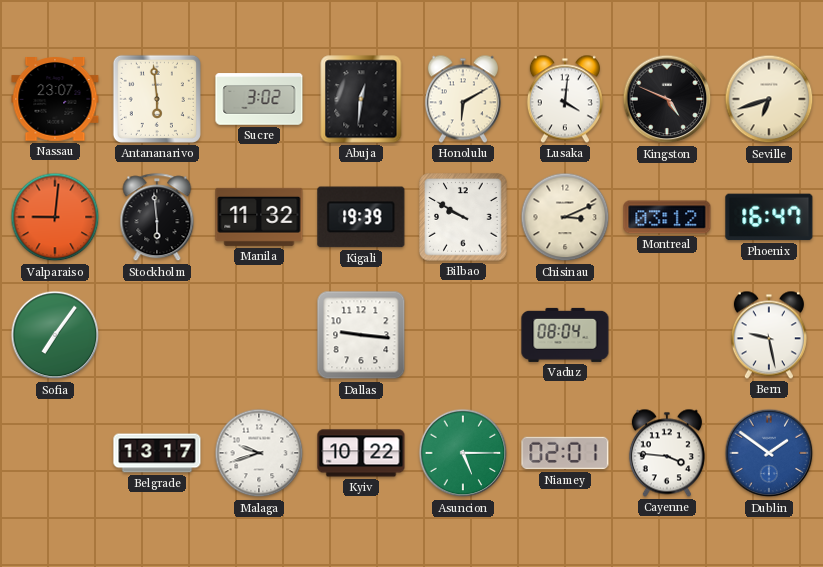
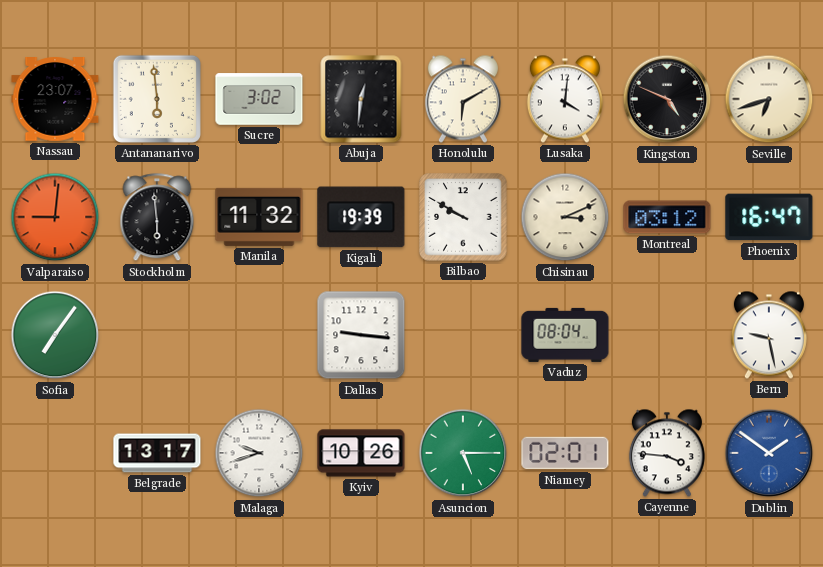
Kyiv: 10:22 -> 10:26 (361, 453)
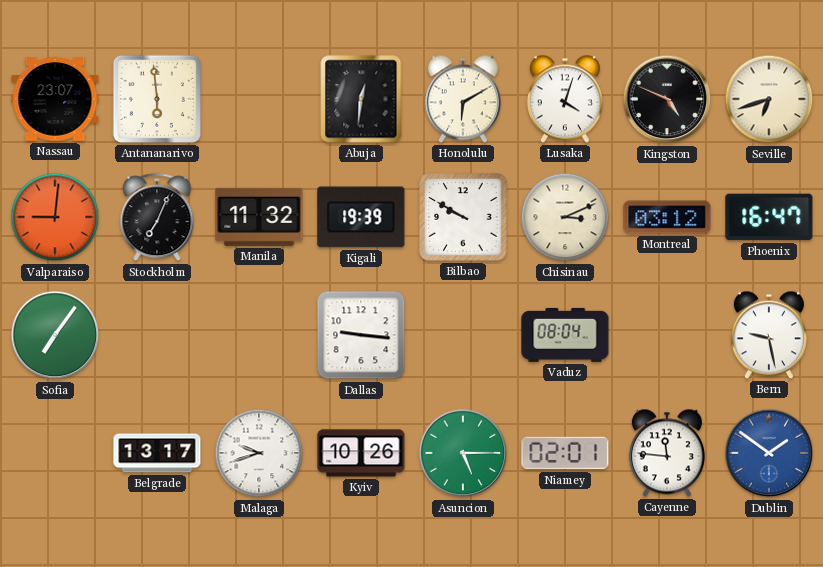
Sucre: 3:02 -> none (259, 99)
Lusaka: 4:01 -> 4:03 (565, 99)
Stockholm: 5:59 -> 7:04 (157, 218)
Cayenne: 3:46 -> 11:46 (667, 453)
